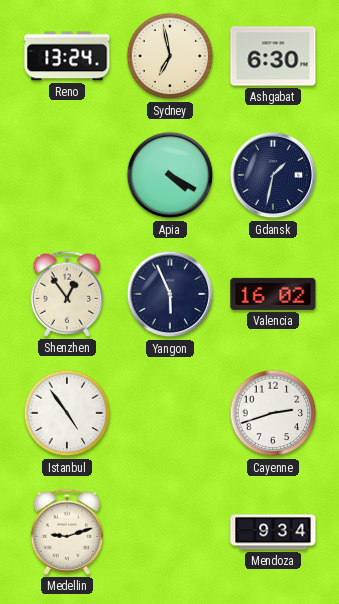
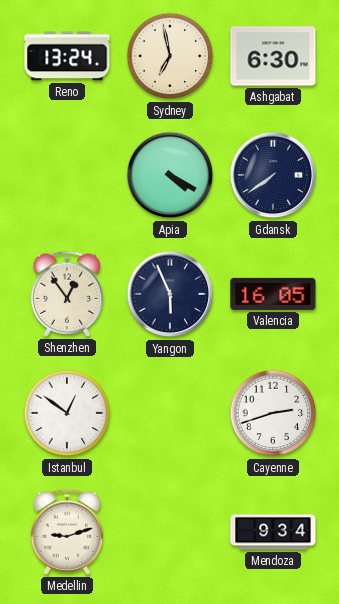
Gdansk: 1:32 -> 7:39 (273, 175)
Valencia: 16:02 -> 16:05 (273, 294)
Istanbul: 4:54 -> 12:51 (67, 413)
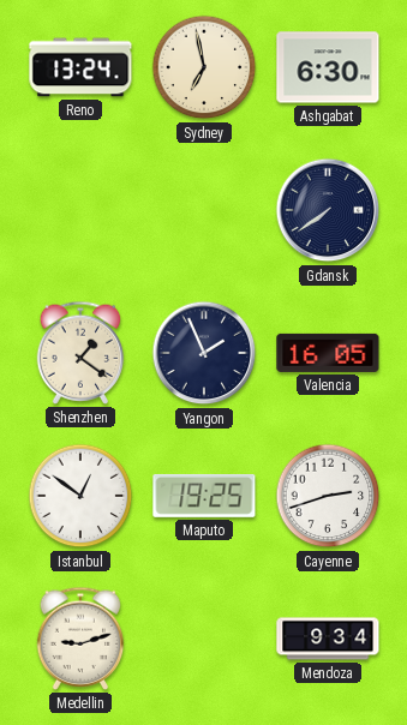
Apia: 4:20 -> none (170, 175)
Shenzhen: 12:54 -> 1:21 (80, 353)
Yangon: 5:56 -> 1:56 (204, 353)
Maputo: none -> 19:25 (204, 496)
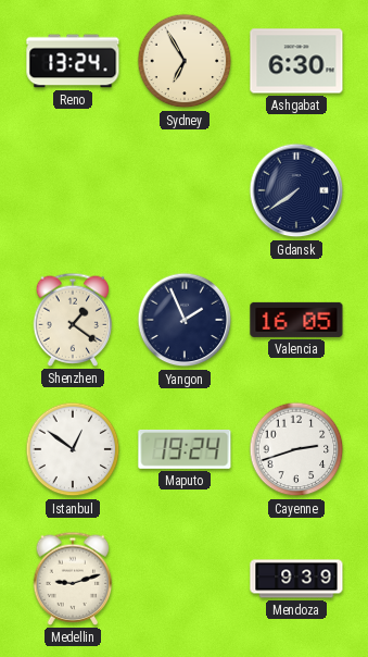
Sydney: 6:58 -> 6:55 (185, 61)
Maputo: 19:25 -> 19:24 (185, 449)
Mendoza: 9:34 -> 9:39 (296, 579)
